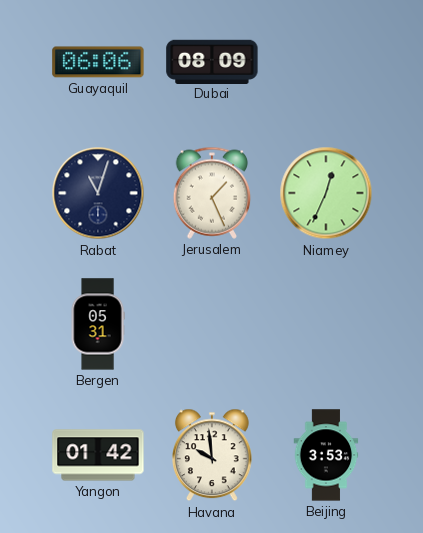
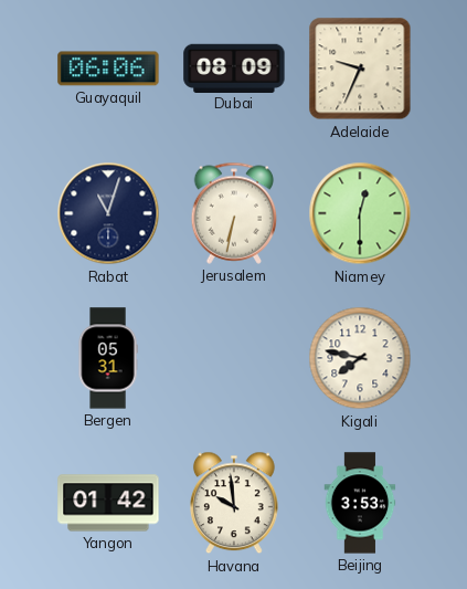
Adelaide: none -> 9:34 (360, 69)
Jerusalem: 1:26 -> 6:32 (234, 213)
Niamey: 12:34 -> 12:30 (360, 213)
Kigali: none -> 7:47 (360, 358)
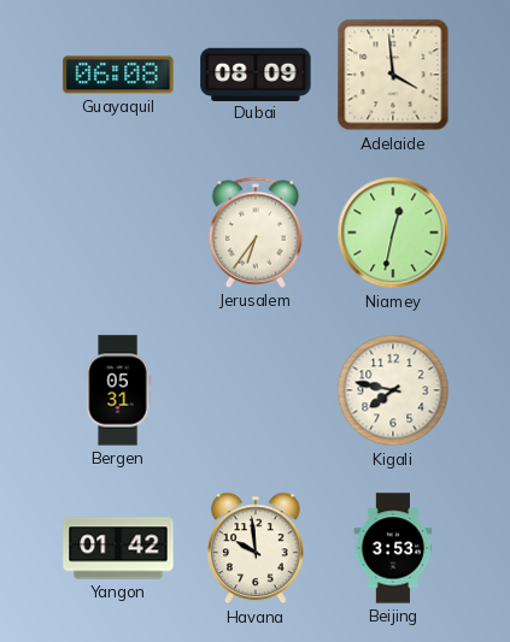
Guayaquil: 06:06 -> 06:08 (118, 75)
Adelaide: 9:34 -> 3:59 (393, 75)
Rabat: 11:03 -> none (108, 213)
Jerusalem: 6:32 -> 6:36 (256, 232)
Niamey: 12:30 -> 12:32 (393, 232)
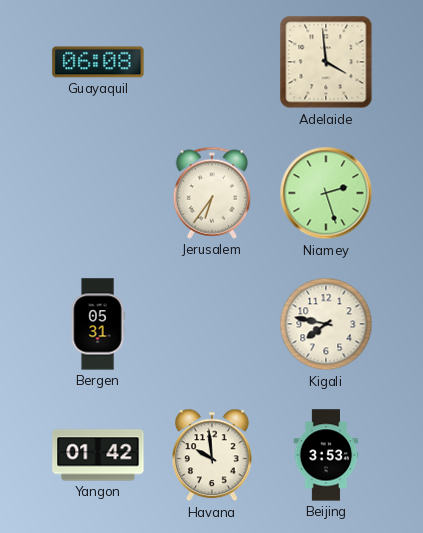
Dubai: 08:09 -> none (256, 73)
Niamey: 12:32 -> 2:27 (326, 193)
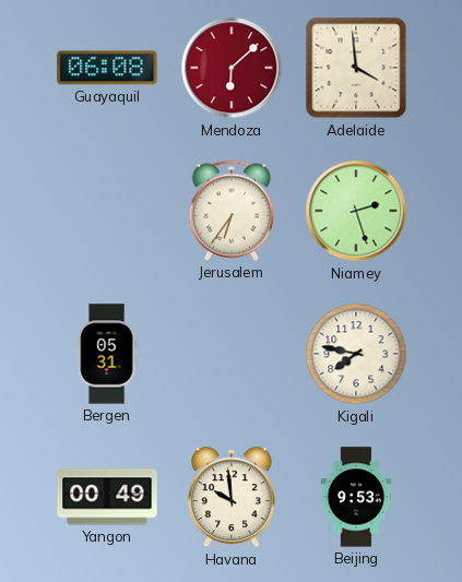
Mendoza: none -> 6:08 (232, 68)
Yangon: 01:42 -> 00:49 (107, 497)
Beijing: 3:53 -> 9:53 (356, 497)
